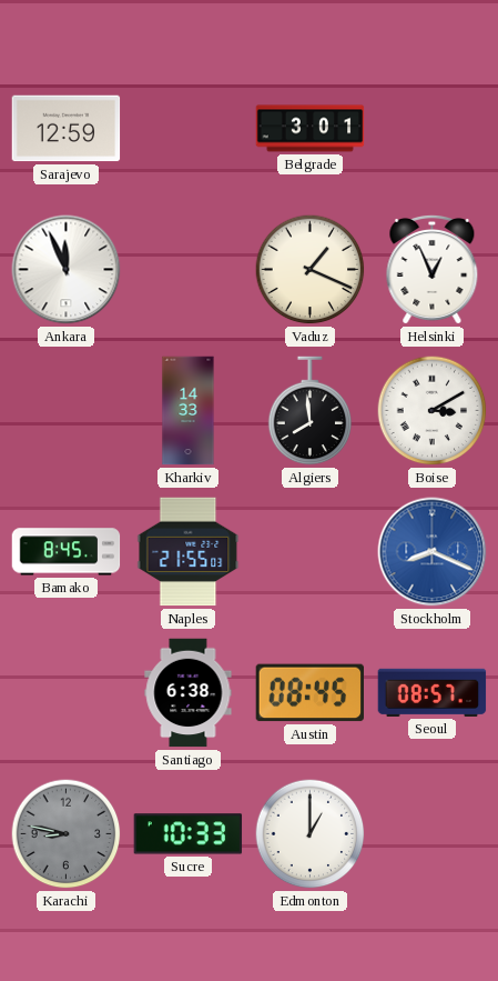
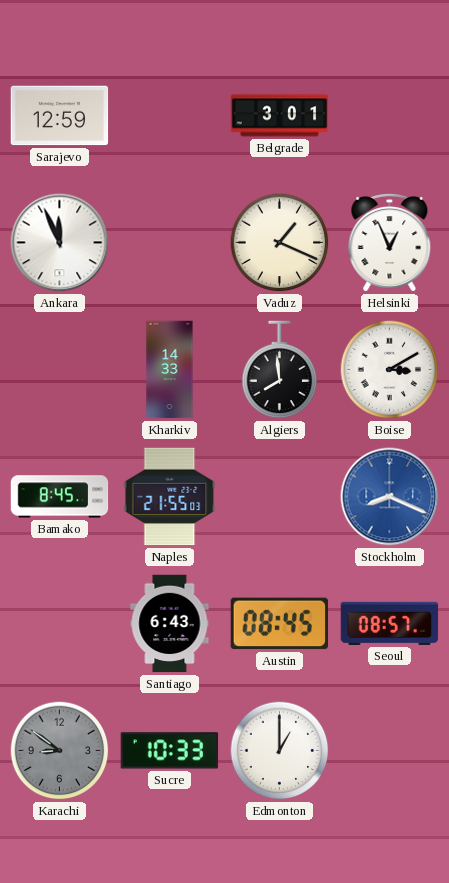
Santiago: 6:38 -> 6:43 (170, 624)
Karachi: 8:47 -> 8:51 (60, 751)
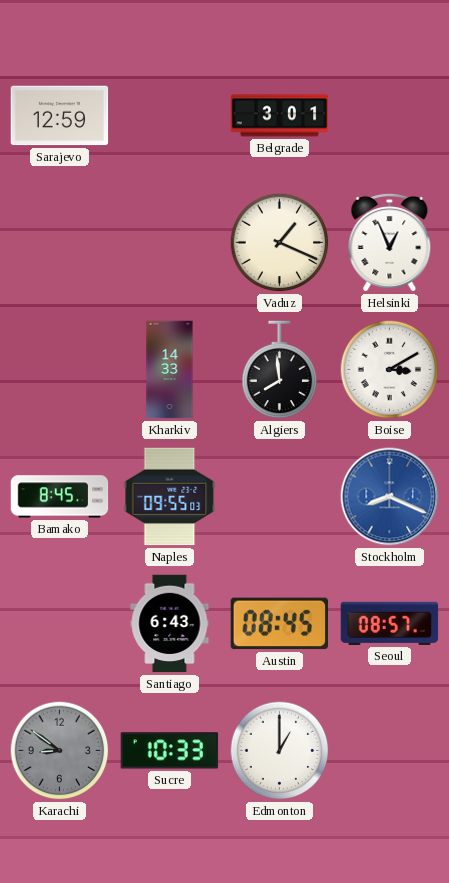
Ankara: 11:56 -> none (60, 243)
Naples: 21:55 -> 09:55 (170, 497)
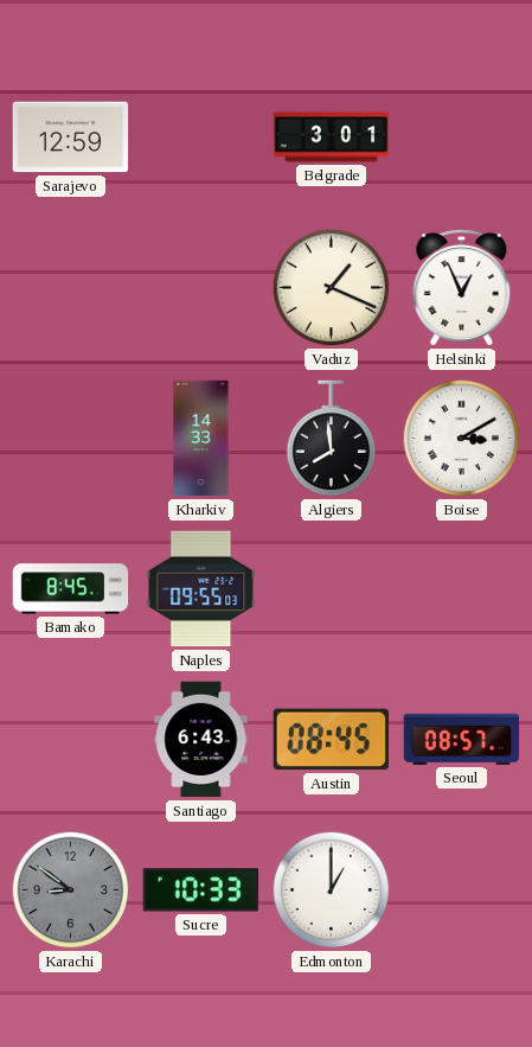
Stockholm: 8:19 -> none (390, 497)
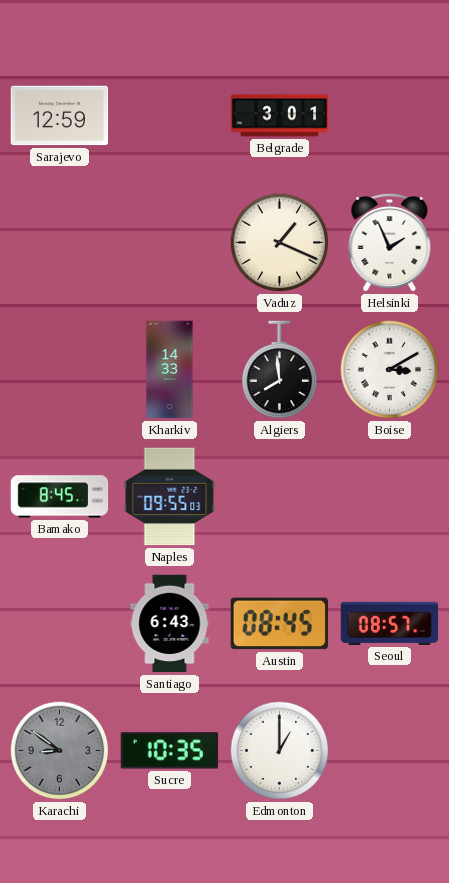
Helsinki: 12:56 -> 1:56 (390, 242)
Sucre: 10:33 -> 10:35 (170, 751)
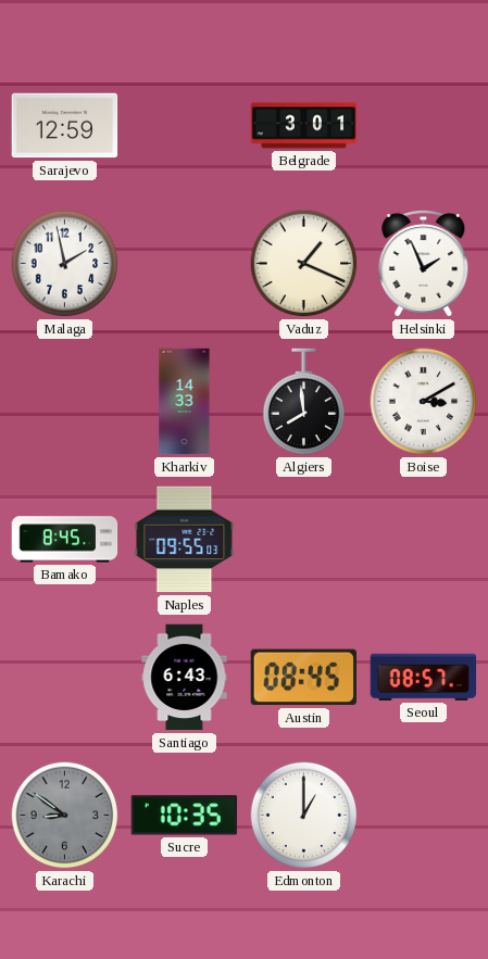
Malaga: none -> 1:58 (65, 264)
